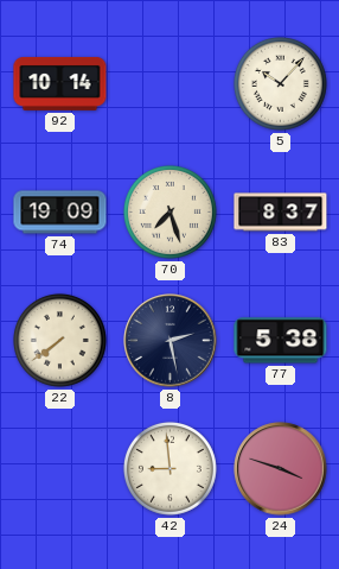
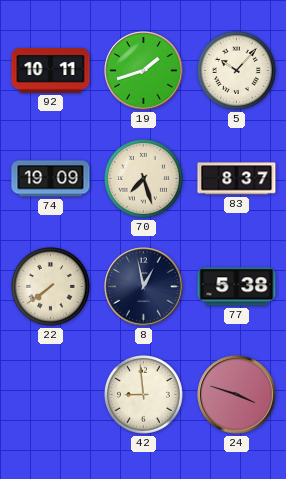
92: 10:14 -> 10:11 (51, 70)
19: none -> 1:42 (144, 71)
8: 2:28 -> 12:58 (144, 287)
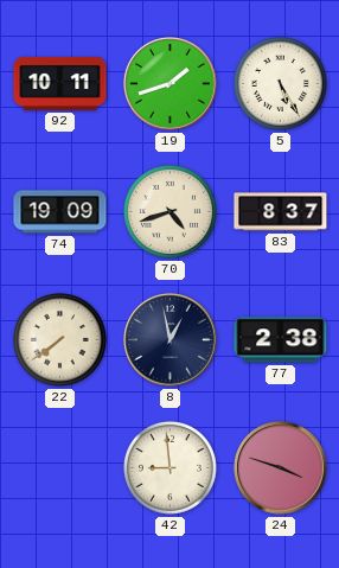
5: 10:07 -> 5:25 (280, 83)
70: 7:27 -> 4:42 (170, 211)
77: 5:38 -> 2:38 (281, 340)
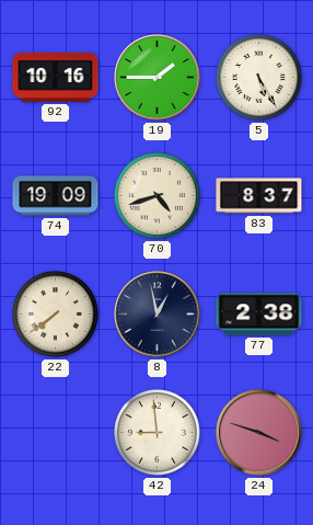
92: 10:11 -> 10:16 (56, 77)
19: 1:42 -> 1:45 (158, 78)
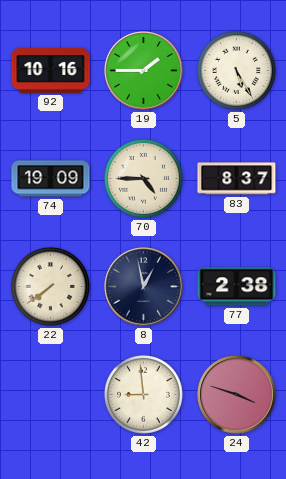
70: 4:42 -> 4:45 (143, 178)
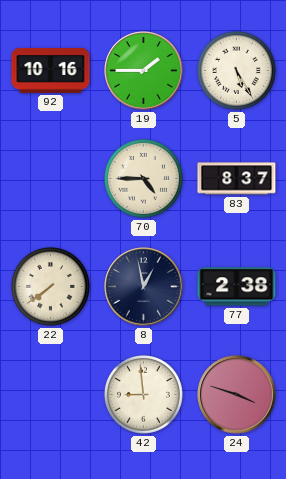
74: 19:09 -> none (51, 179)
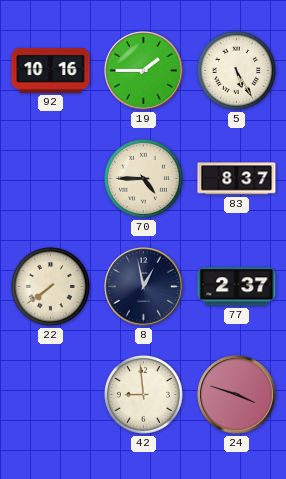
77: 2:38 -> 2:37 (237, 287)
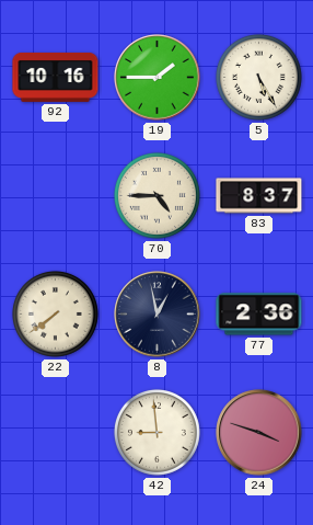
77: 2:37 -> 2:36 (259, 315)
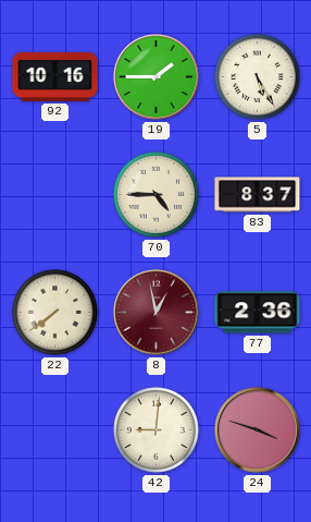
8 dial: navy -> burgundy (157, 313)
42: 8:59 -> 9:01 (155, 429)
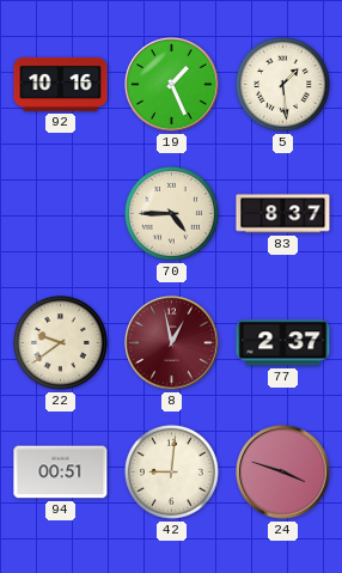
19: 1:45 -> 1:26 (172, 85)
5: 5:25 -> 1:29 (282, 84)
22: 7:39 -> 9:39 (60, 342)
77: 2:36 -> 2:37 (283, 343)
94: none -> 00:51 (61, 473)
